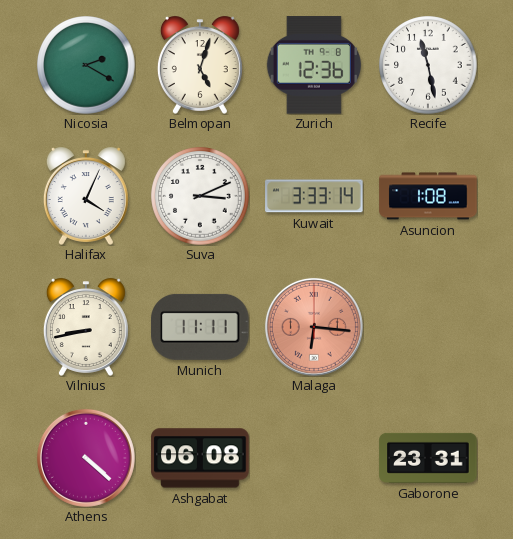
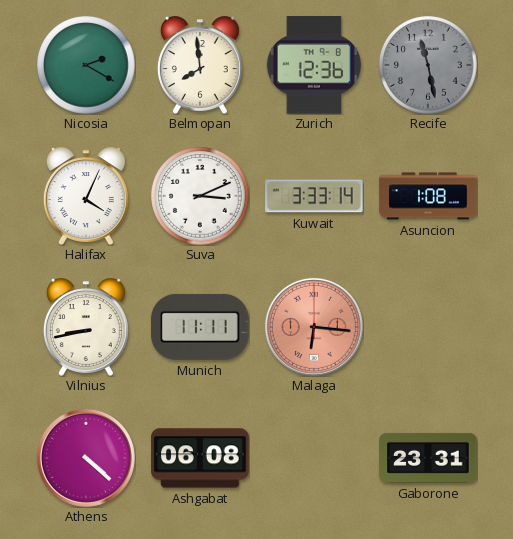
Belmopan: 5:03 -> 7:59 (200, 65)
Recife dial: white -> grey (428, 65)
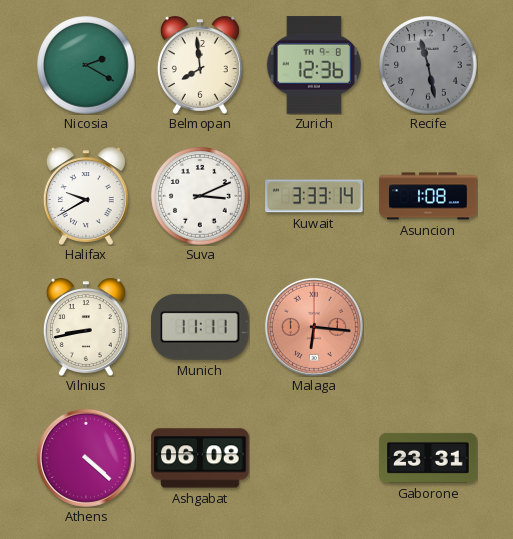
Halifax: 4:04 -> 9:40 (86, 196)
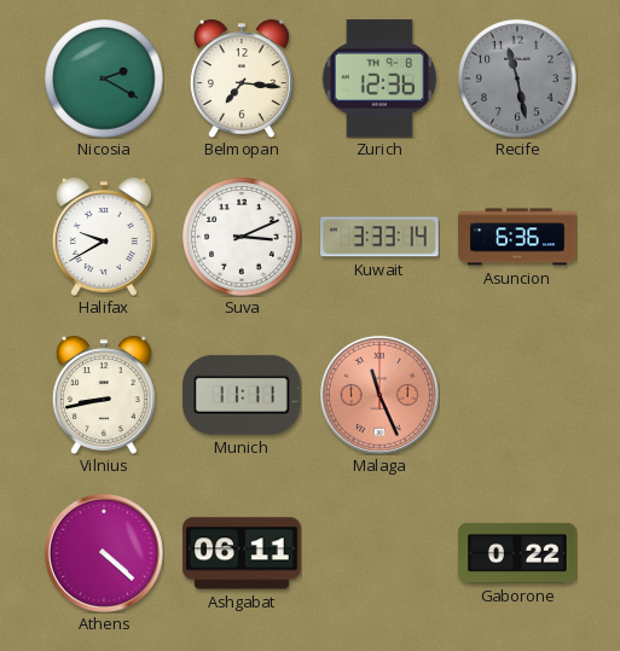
Belmopan: 7:59 -> 7:16 (242, 79)
Asuncion: 1:08 -> 6:36 (517, 237)
Malaga: 6:16 -> 11:26 (379, 395)
Ashgabat: 06:08 -> 06:11 (242, 553)
Gaborone: 23:31 -> 0:22 (517, 553)
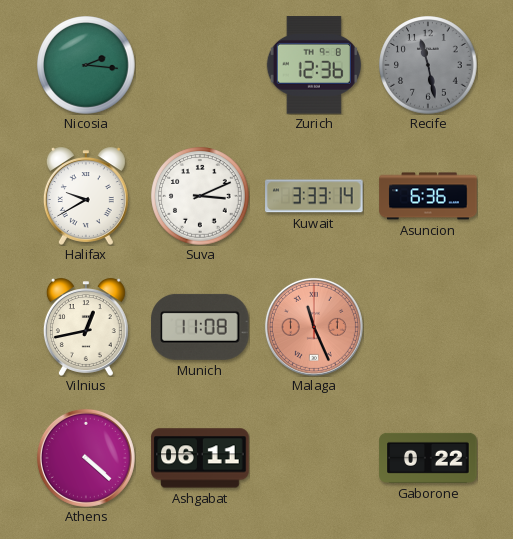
Nicosia: 2:20 -> 2:16 (86, 65)
Belmopan: 7:16 -> none (242, 79)
Vilnius: 8:43 -> 12:43 (86, 327)
Munich: 11:11 -> 11:08 (200, 327)
